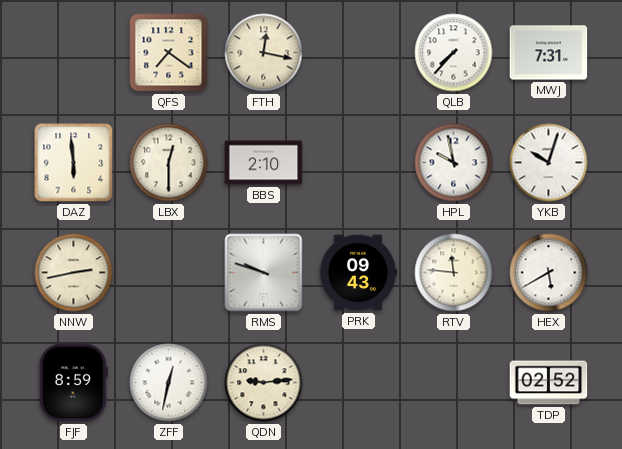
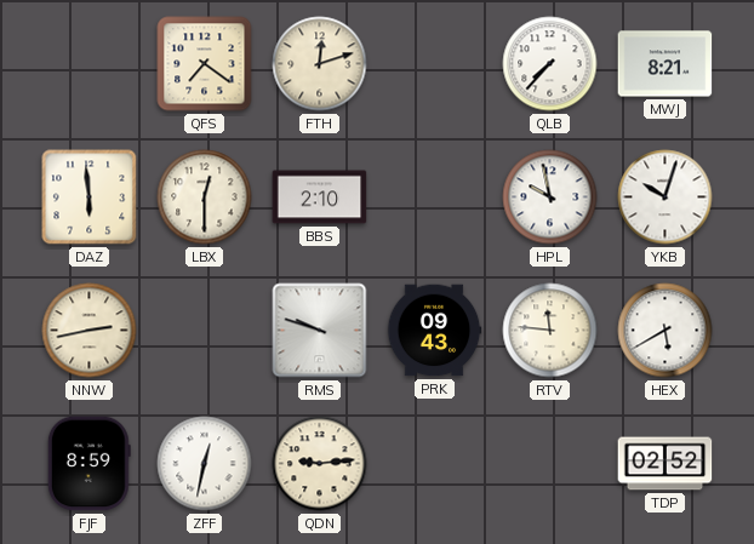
FTH: 12:17 -> 12:12 (320, 64)
MWJ: 7:31 -> 8:21 (666, 64)
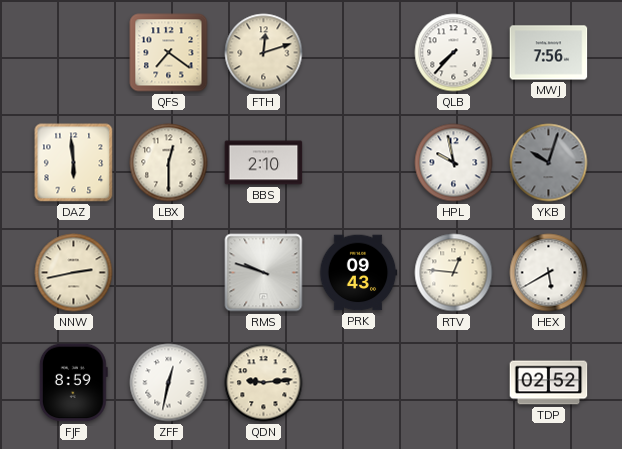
MWJ: 8:21 -> 7:56 (549, 53)
YKB dial: white -> grey (549, 163)
RTV: 11:46 -> 12:46 (454, 273)
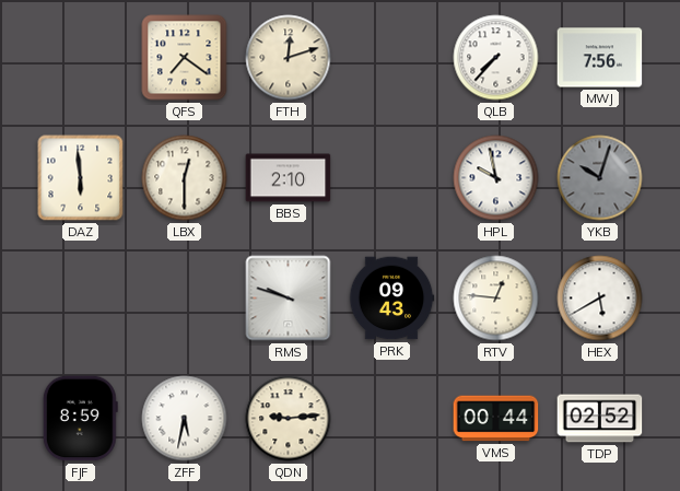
NNW: 2:43 -> none (74, 273)
ZFF: 12:32 -> 5:32 (185, 419)
VMS: none -> 00:44 (496, 419)
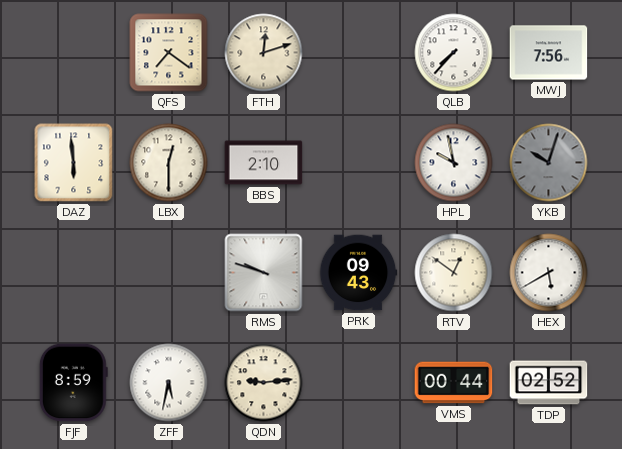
RTV: 12:46 -> 12:51 (454, 273)
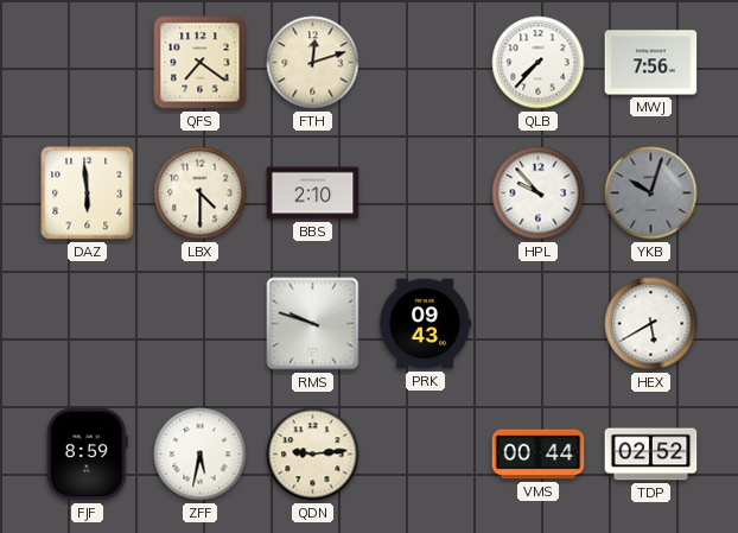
LBX: 12:30 -> 4:30 (201, 193)
HPL: 9:58 -> 9:53 (539, 193)
RTV: 12:51 -> none (454, 273)
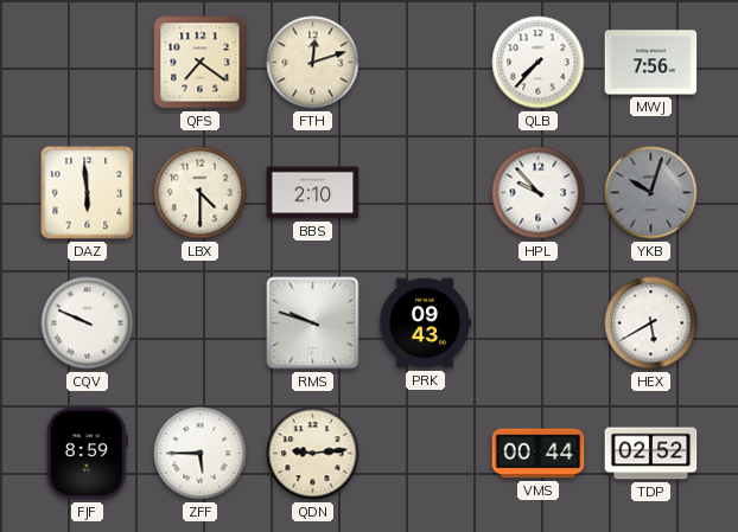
CQV: none -> 9:49 (88, 323)
ZFF: 5:32 -> 5:45 (201, 454)
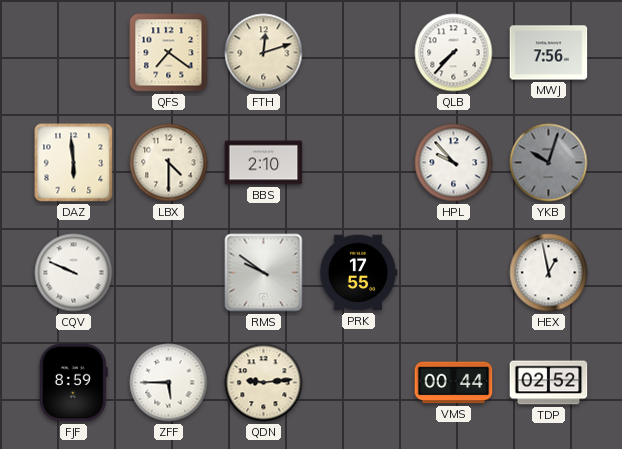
RMS: 9:48 -> 9:51 (264, 273)
PRK: 09:43 -> 17:55 (358, 273)
HEX: 5:40 -> 12:58 (549, 273)
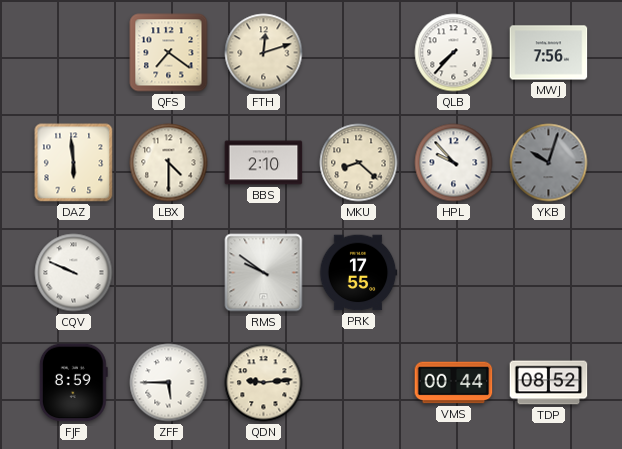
MKU: none -> 8:22 (359, 163)
HEX: 12:58 -> none (549, 273)
TDP: 02:52 -> 08:52 (549, 383)
